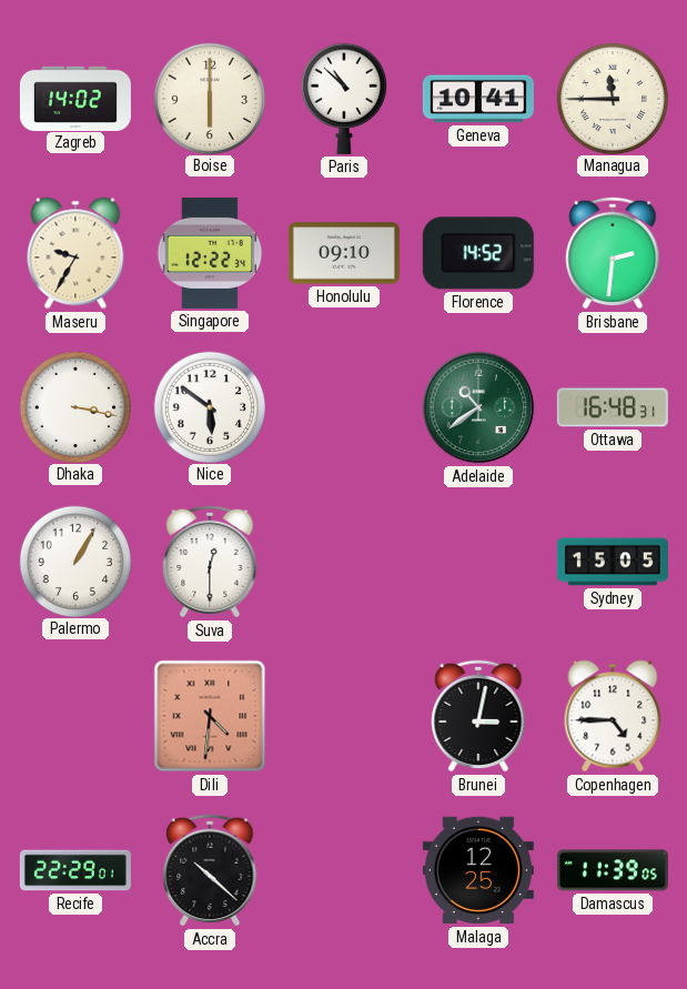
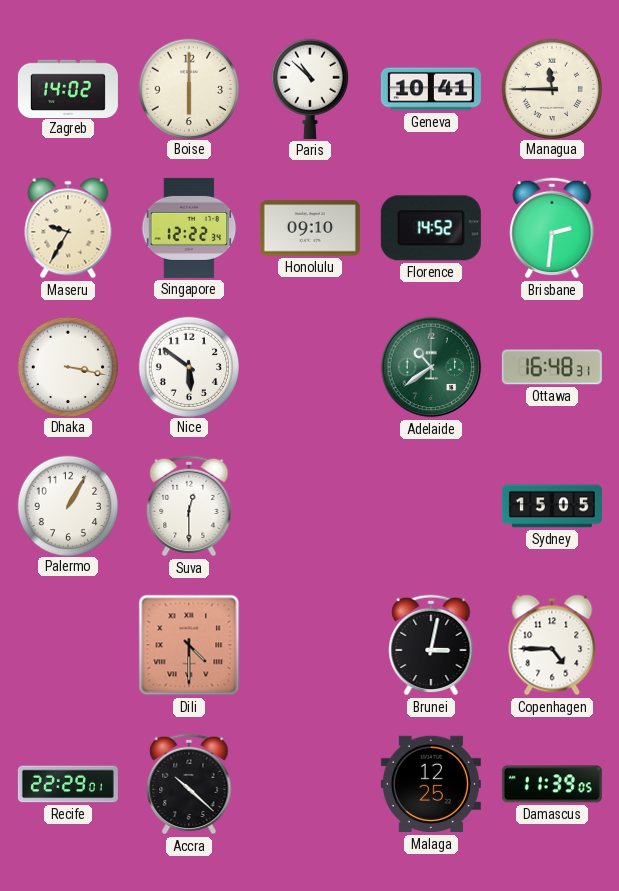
Dili: 4:31 -> 4:30 (189, 645)
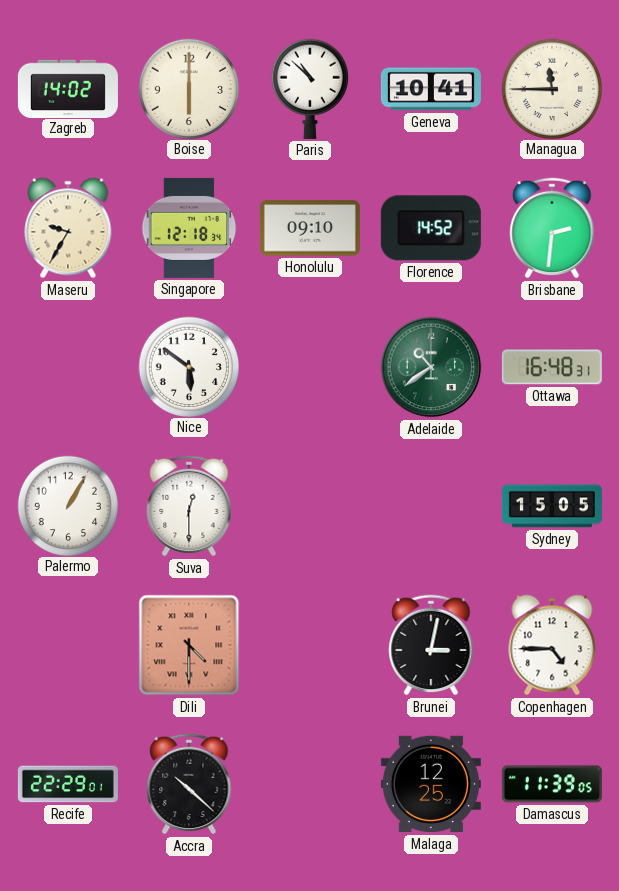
Singapore: 12:22 -> 12:18 (189, 228)
Dhaka: 3:17 -> none (67, 366)
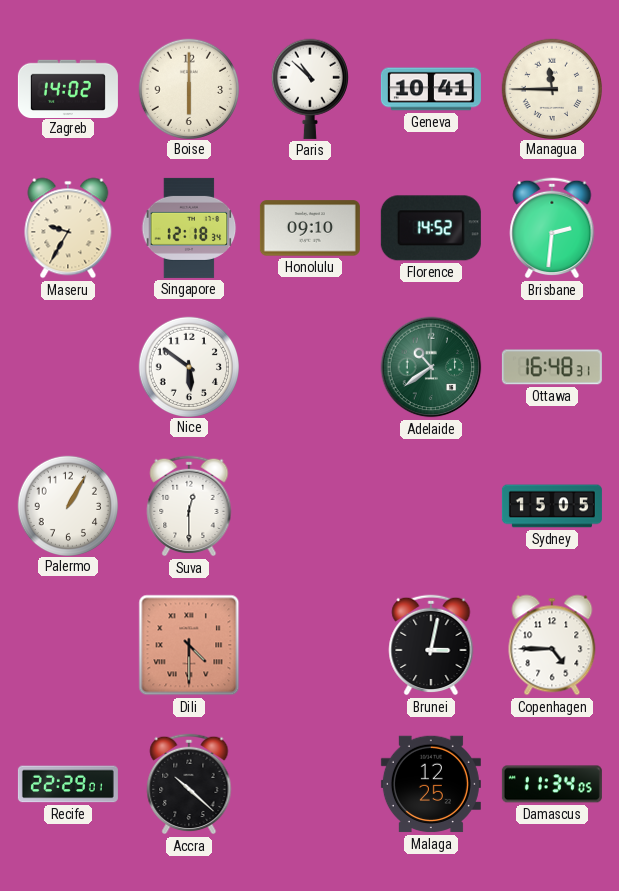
Damascus: 11:39 -> 11:34 (552, 784)
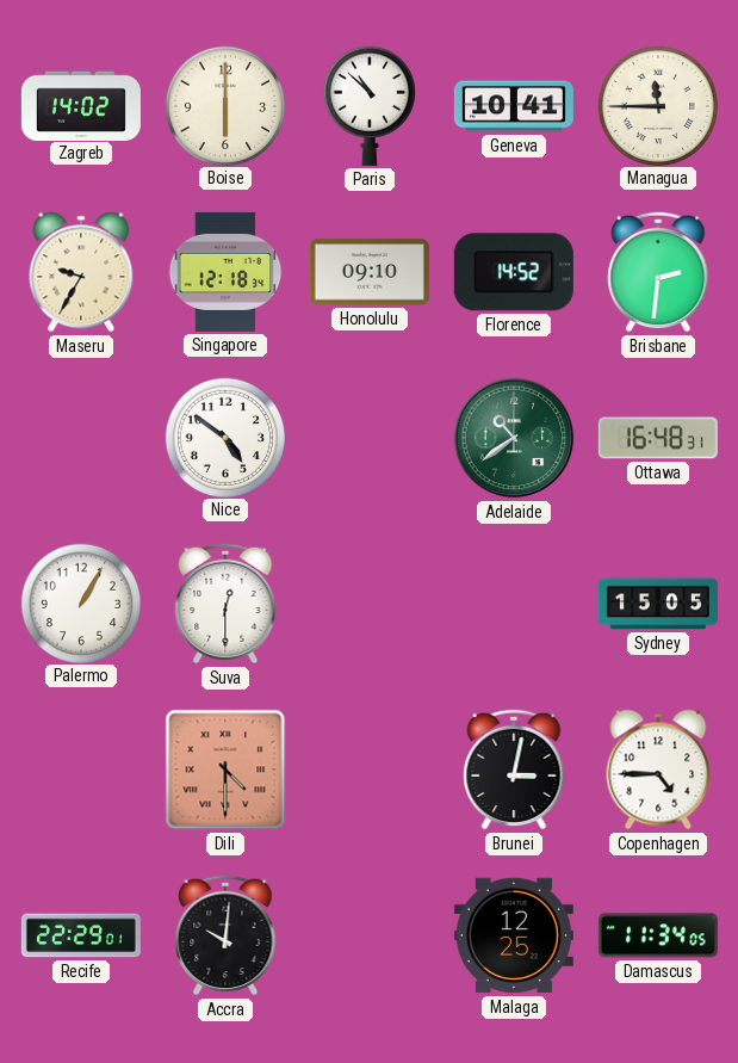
Nice: 5:51 -> 4:51 (224, 437)
Accra: 10:22 -> 10:01 (225, 935)
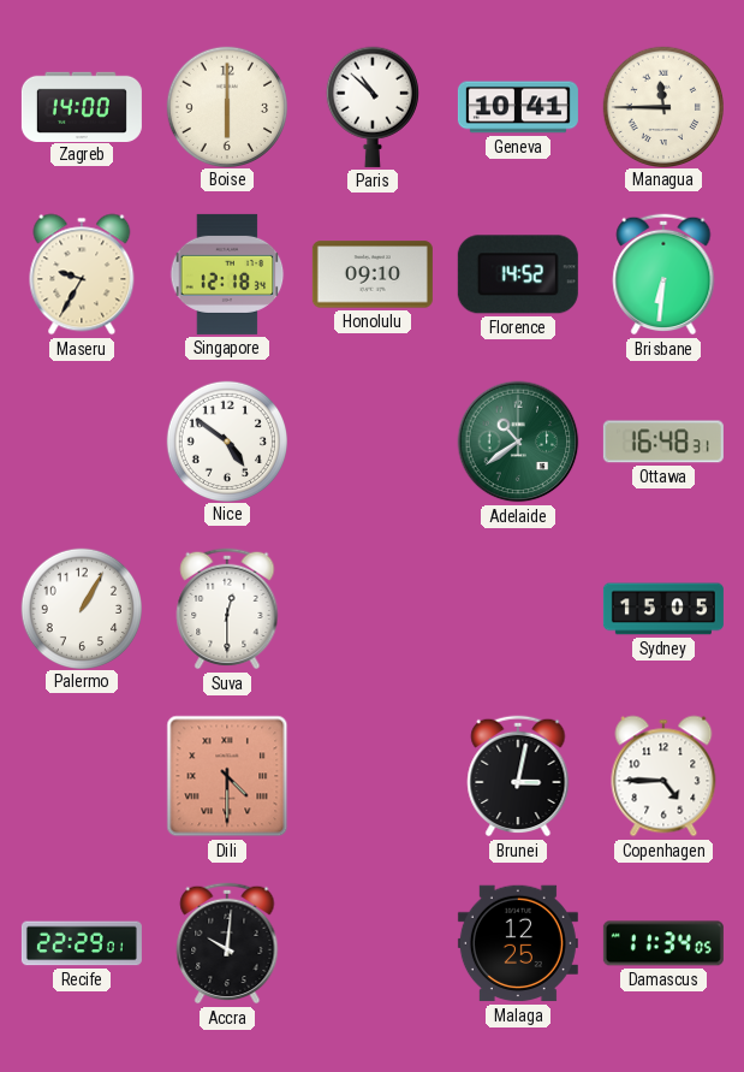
Zagreb: 14:02 -> 14:00 (82, 106)
Brisbane: 2:31 -> 6:31 (663, 274)
